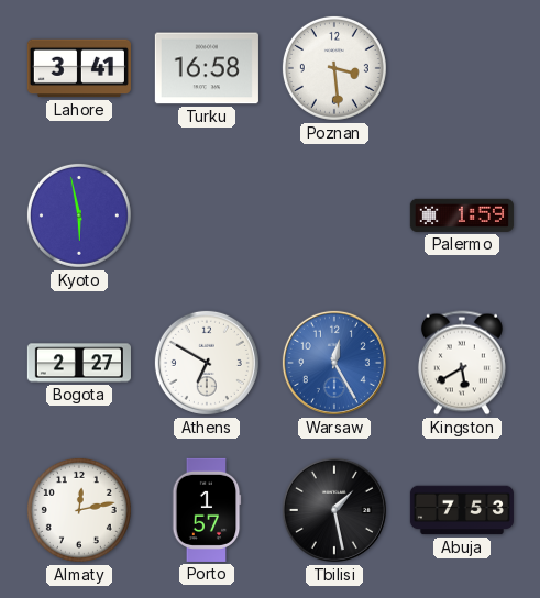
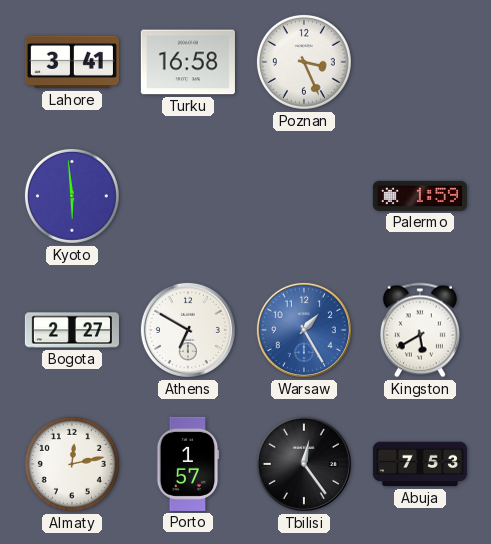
Poznan: 3:29 -> 3:26 (304, 62)
Kyoto: 5:58 -> 5:59 (72, 196)
Warsaw: 12:25 -> 1:25 (304, 330)
Tbilisi: 1:28 -> 12:24 (304, 464)
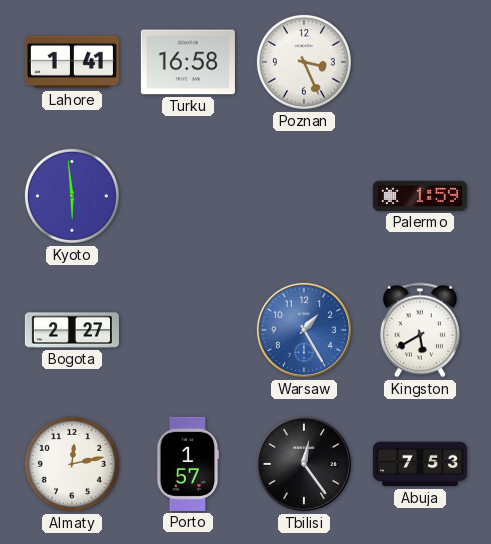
Lahore: 3:41 -> 1:41 (72, 62)
Athens: 6:50 -> none (188, 330)
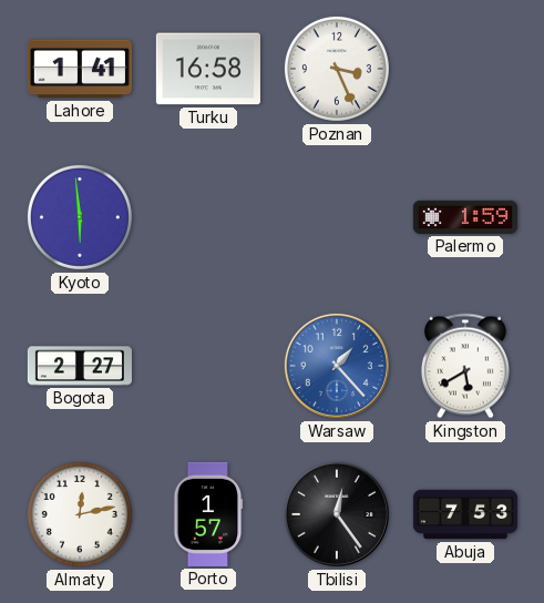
Warsaw: 1:25 -> 1:23 (337, 366)
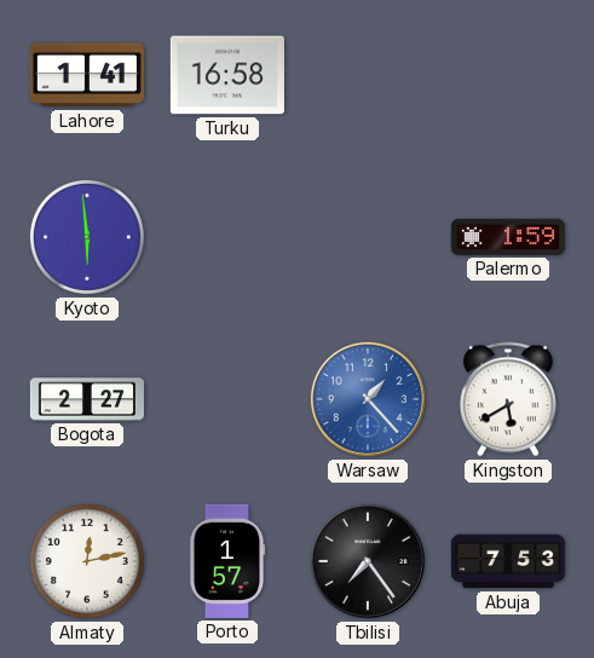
Poznan: 3:26 -> none (337, 69)
Tbilisi: 12:24 -> 7:24 (368, 561)
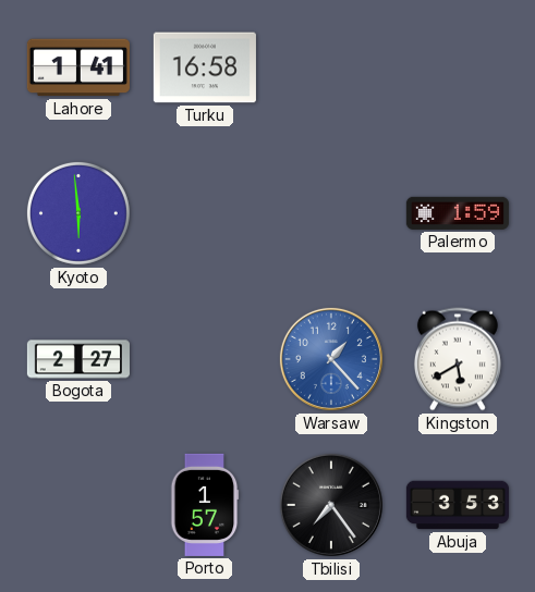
Almaty: 12:13 -> none (87, 561)
Abuja: 7:53 -> 3:53 (458, 505)
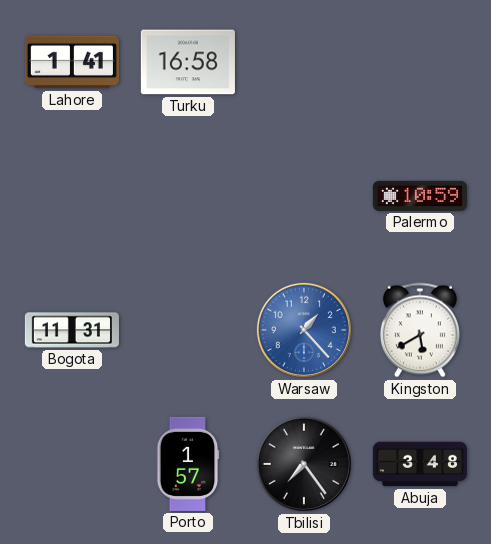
Kyoto: 5:59 -> none (78, 213)
Palermo: 1:59 -> 10:59 (420, 196)
Bogota: 2:27 -> 11:31 (72, 330)
Abuja: 3:53 -> 3:48 (420, 464)
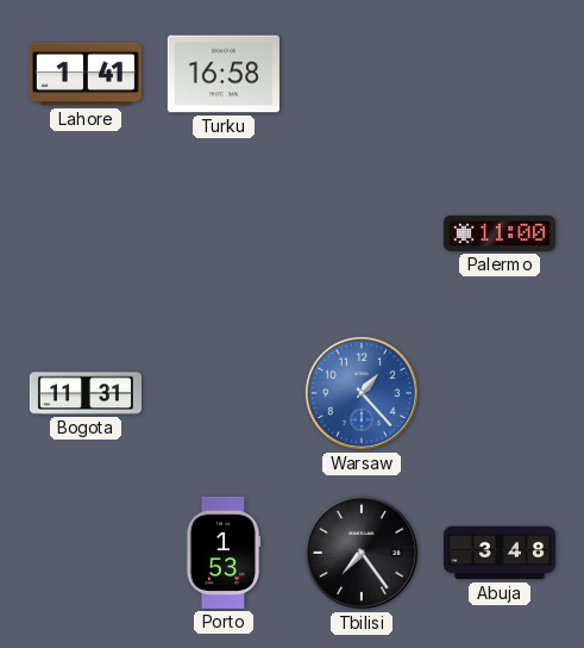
Palermo: 10:59 -> 11:00 (500, 233)
Kingston: 5:40 -> none (420, 330)
Porto: 1:57 -> 1:53 (224, 553)
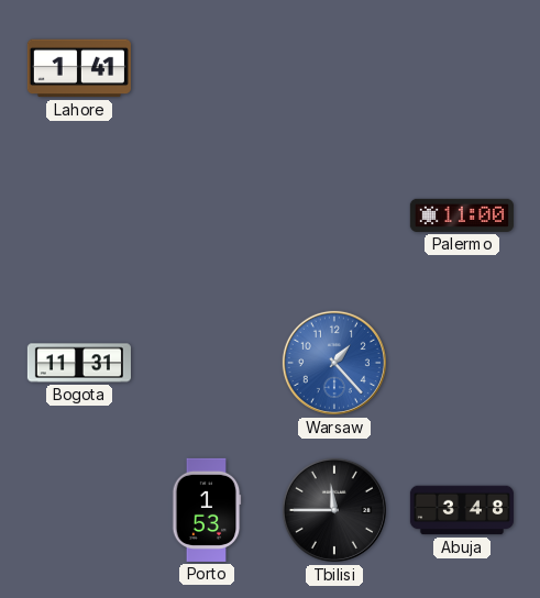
Turku: 16:58 -> none (224, 74)
Tbilisi: 7:24 -> 11:45 (334, 510)
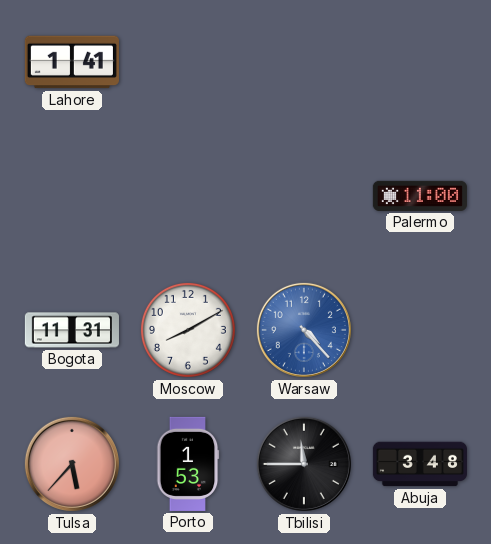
Moscow: none -> 8:10 (188, 330)
Warsaw: 1:23 -> 4:23 (304, 330)
Tulsa: none -> 5:37 (72, 464)
